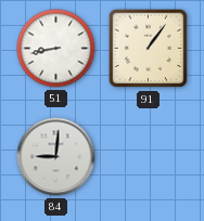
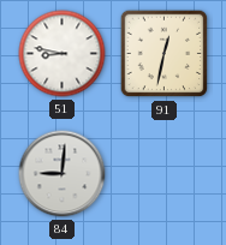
51: 8:43 -> 8:47 (63, 54)
91: 1:06 -> 12:32 (165, 54)
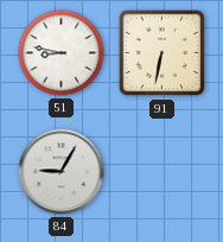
91: 12:32 -> 6:32 (163, 53)
84: 9:01 -> 9:05 (62, 172)
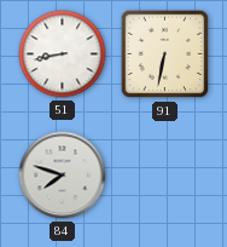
51: 8:47 -> 8:43 (63, 54)
84: 9:05 -> 7:48 (63, 176)
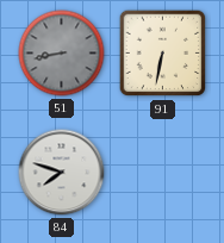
51 dial: white -> grey (62, 54)
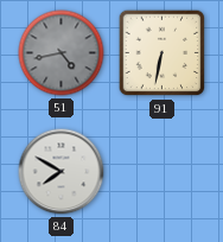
51: 8:43 -> 4:43 (62, 53)
84: 7:48 -> 7:50 (62, 172)
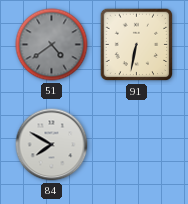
51: 4:43 -> 4:39 (52, 45)
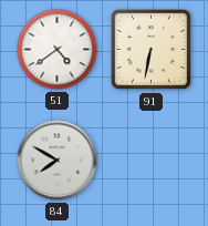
51 dial: grey -> white (58, 50)
